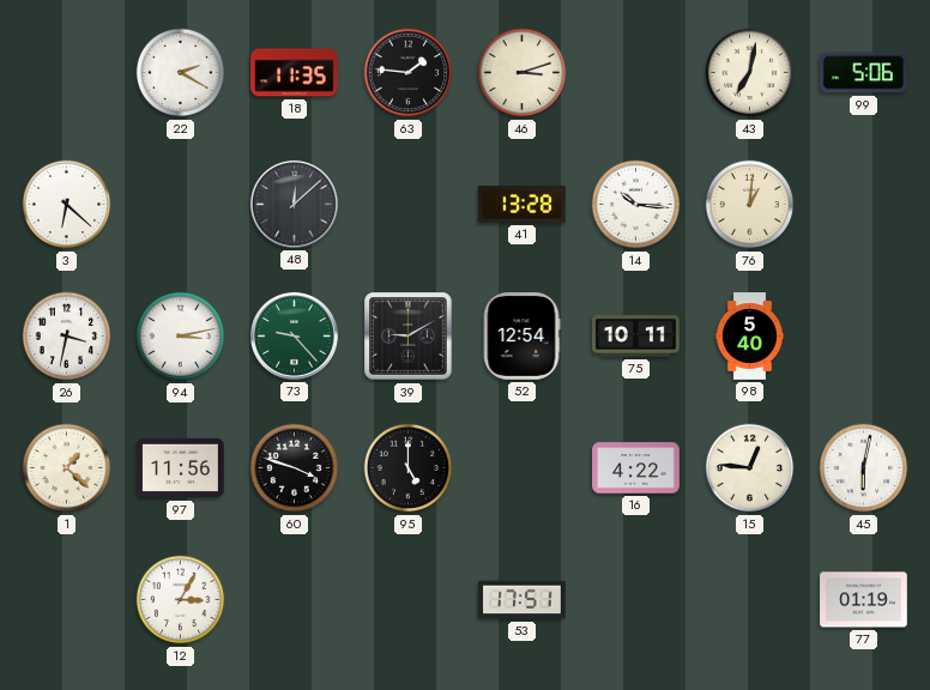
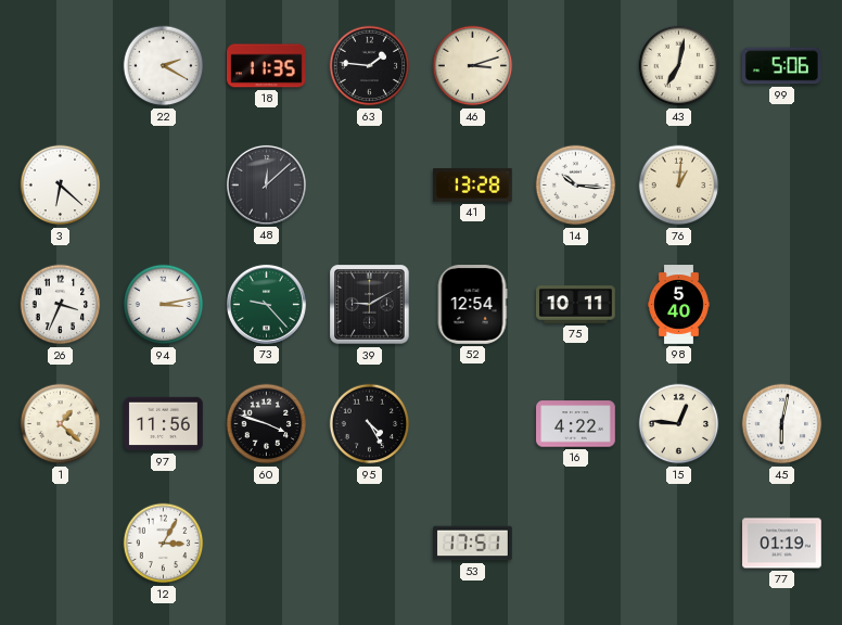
26: 3:32 -> 3:34 (61, 305)
95: 5:00 -> 4:25 (370, 424)
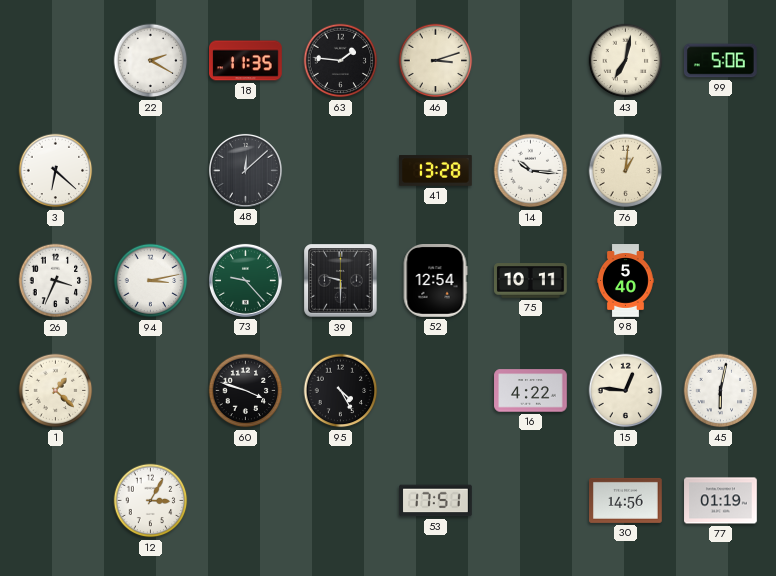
39: 9:10 -> 9:30 (341, 281)
97: 11:56 -> none (164, 424)
30: none -> 14:56 (626, 500)
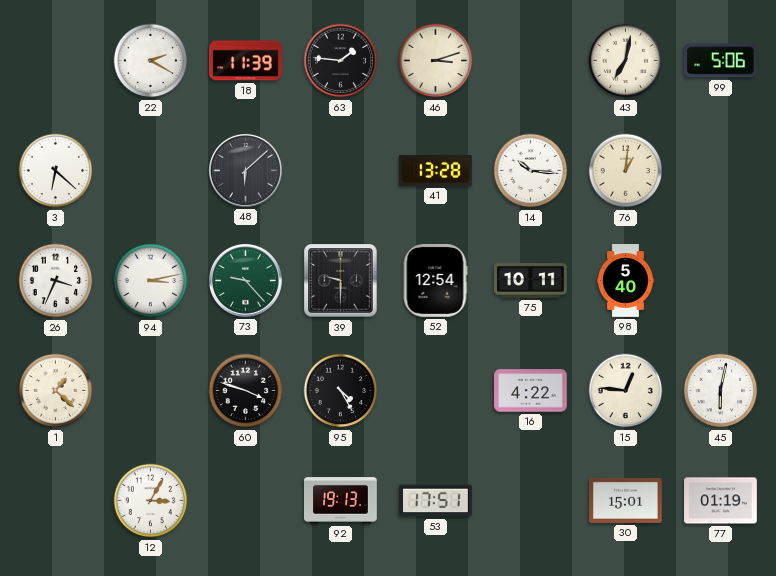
18: 11:35 -> 11:39 (246, 61)
48: 12:08 -> 6:08 (245, 170)
92: none -> 19:13 (341, 501)
30: 14:56 -> 15:01 (626, 500)
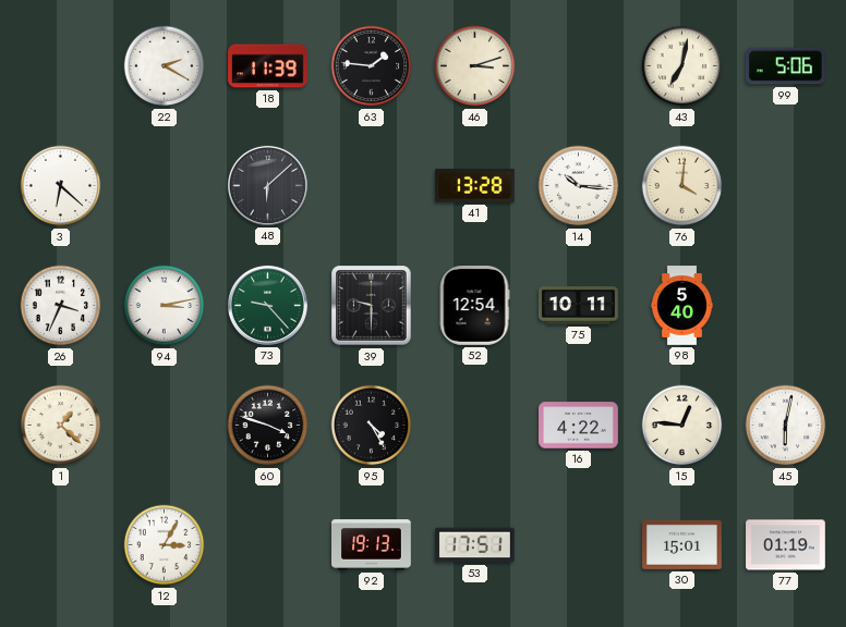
76: 1:01 -> 4:01 (682, 186)
